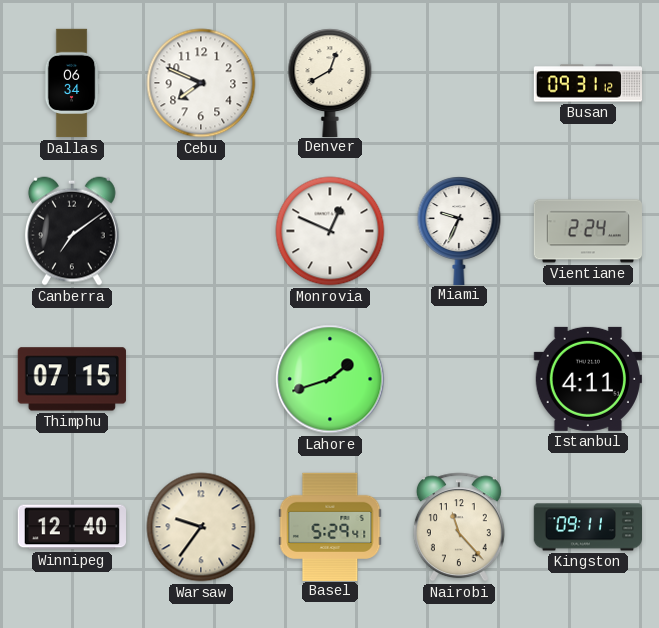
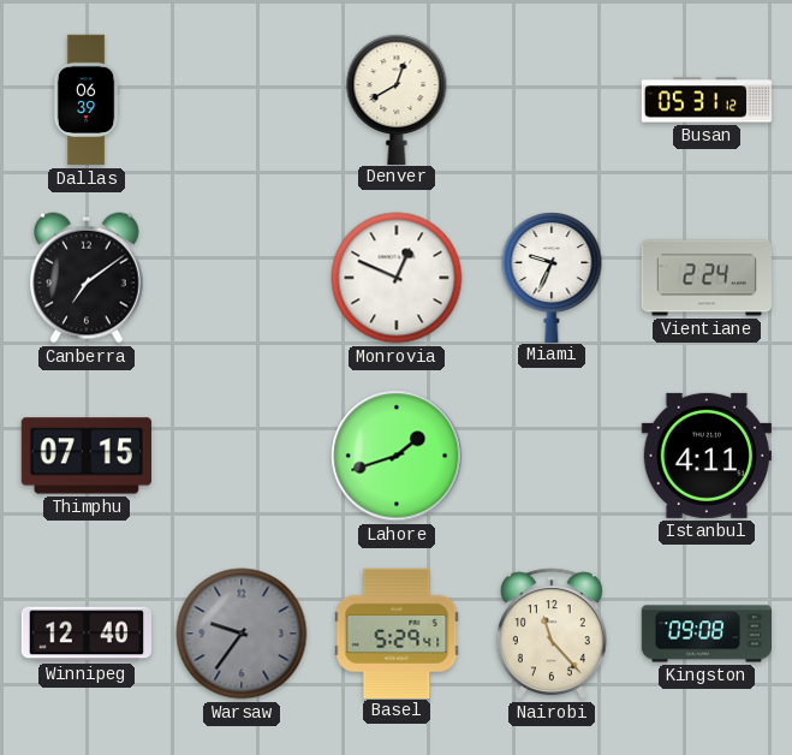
Dallas: 06:34 -> 06:39 (87, 100)
Cebu: 7:49 -> none (201, 83)
Busan: 09:31 -> 05:31 (707, 100)
Warsaw dial: cream -> grey (242, 634)
Kingston: 09:11 -> 09:08 (707, 634)
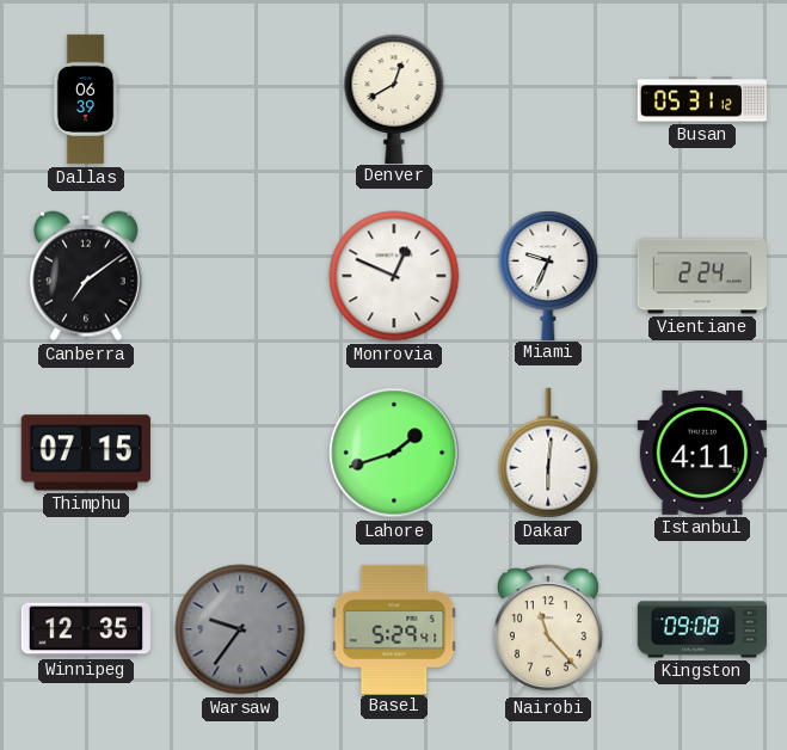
Dakar: none -> 6:01 (548, 453)
Winnipeg: 12:40 -> 12:35 (85, 629)
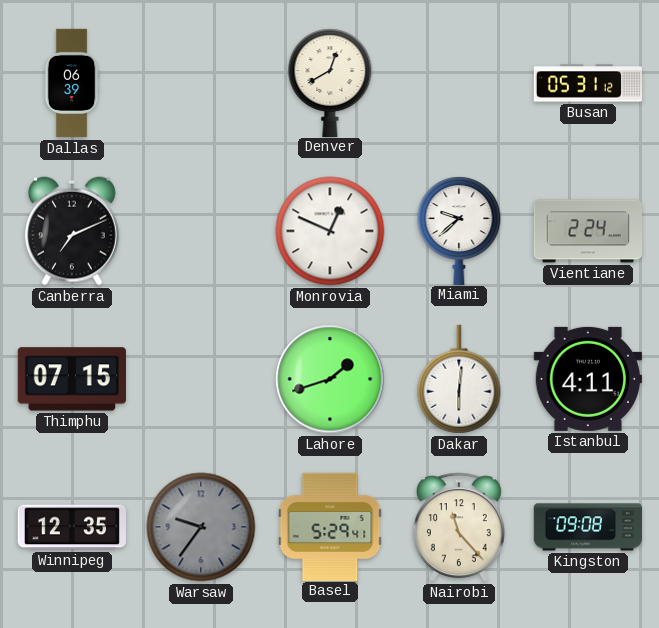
Canberra: 7:09 -> 7:11 (72, 231)
Miami: 9:34 -> 9:38 (459, 230)
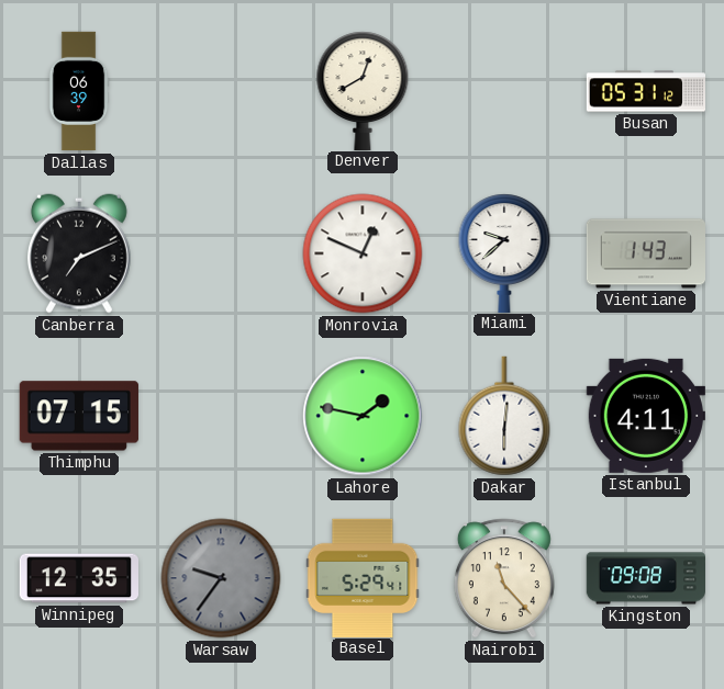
Vientiane: 2:24 -> 1:43 (645, 253)
Lahore: 1:42 -> 1:47 (363, 416)
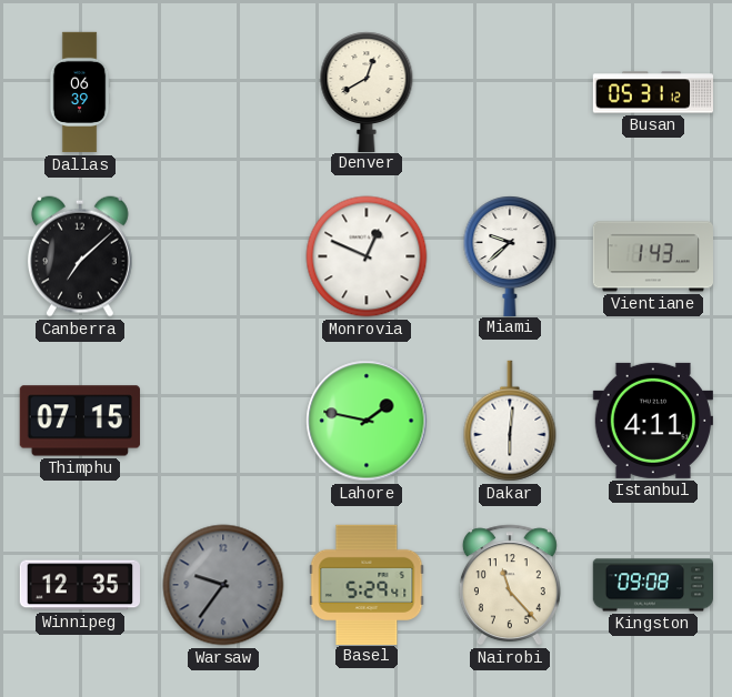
Canberra: 7:11 -> 7:08 (80, 256)
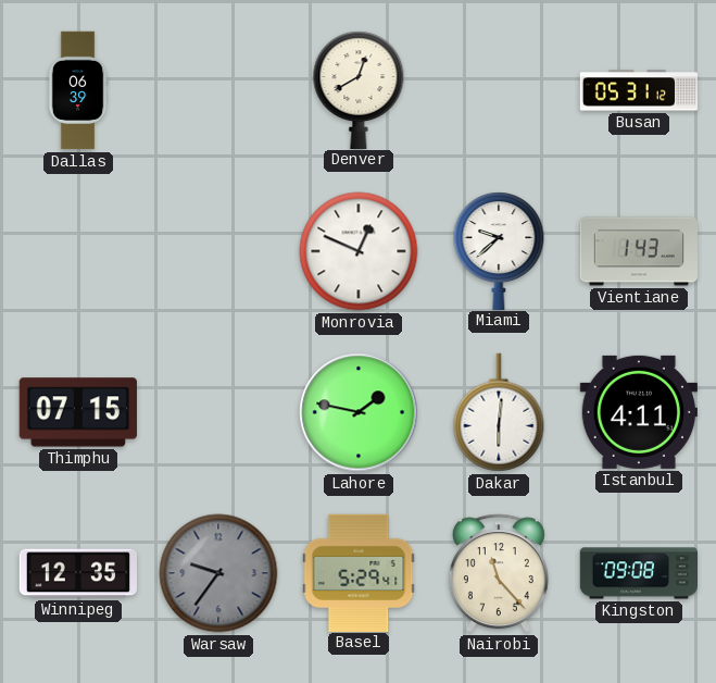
Canberra: 7:08 -> none (80, 256)
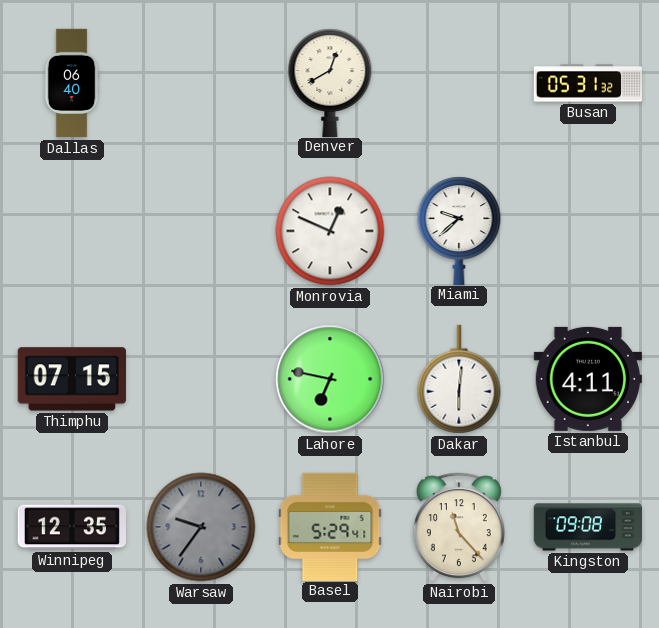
Dallas: 06:39 -> 06:40 (72, 83)
Busan: 05:31:12 -> 05:31:32 (588, 83)
Vientiane: 1:43 -> none (638, 251)
Lahore: 1:47 -> 6:47 (330, 379)
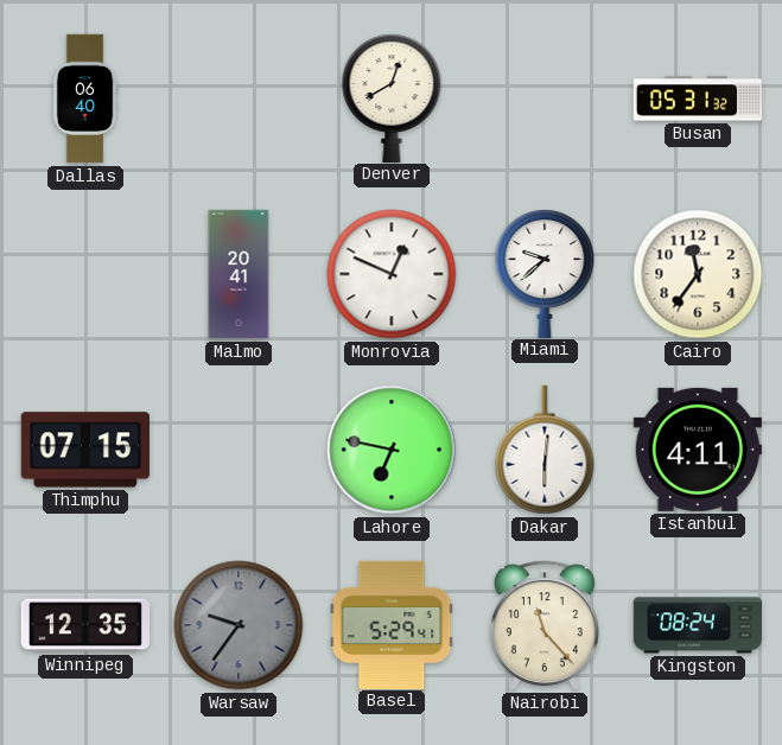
Malmo: none -> 20:41 (239, 274)
Cairo: none -> 11:36 (698, 274)
Kingston: 09:08 -> 08:24 (698, 625)
